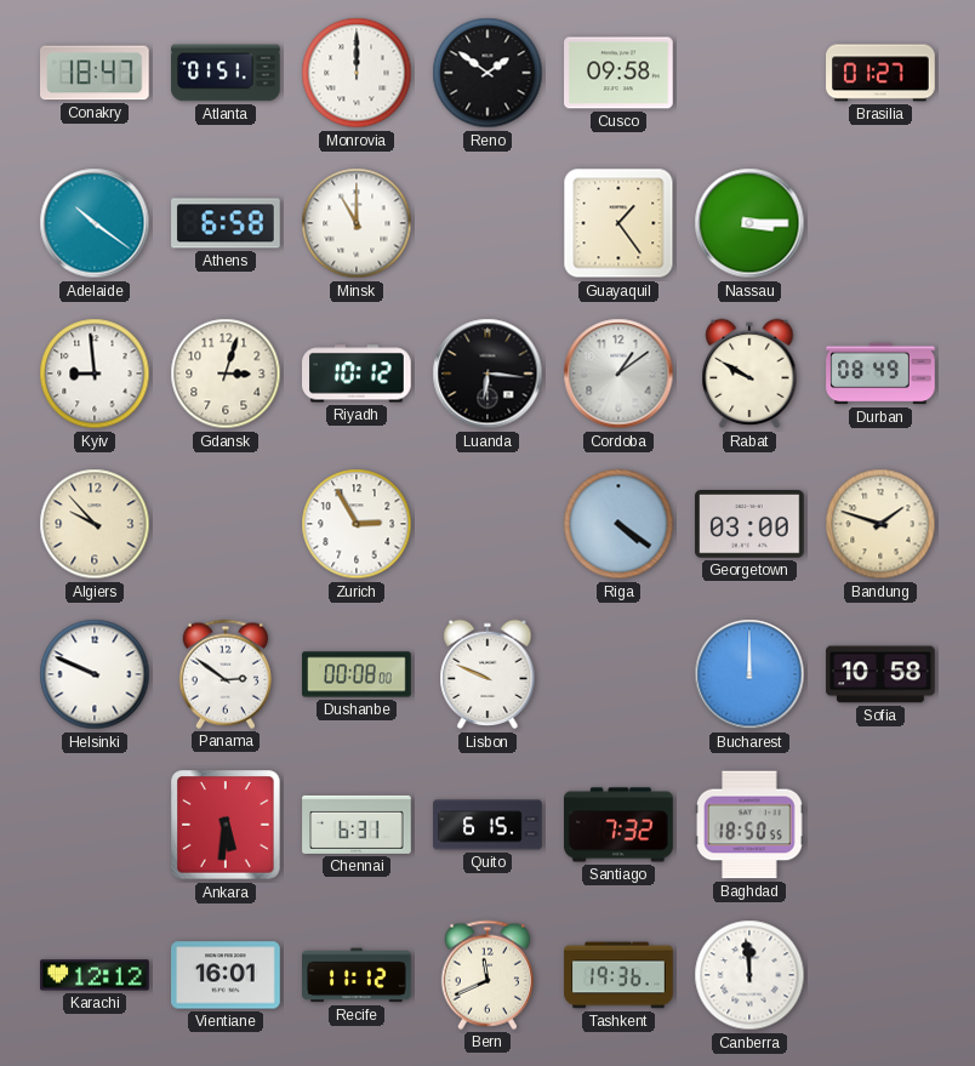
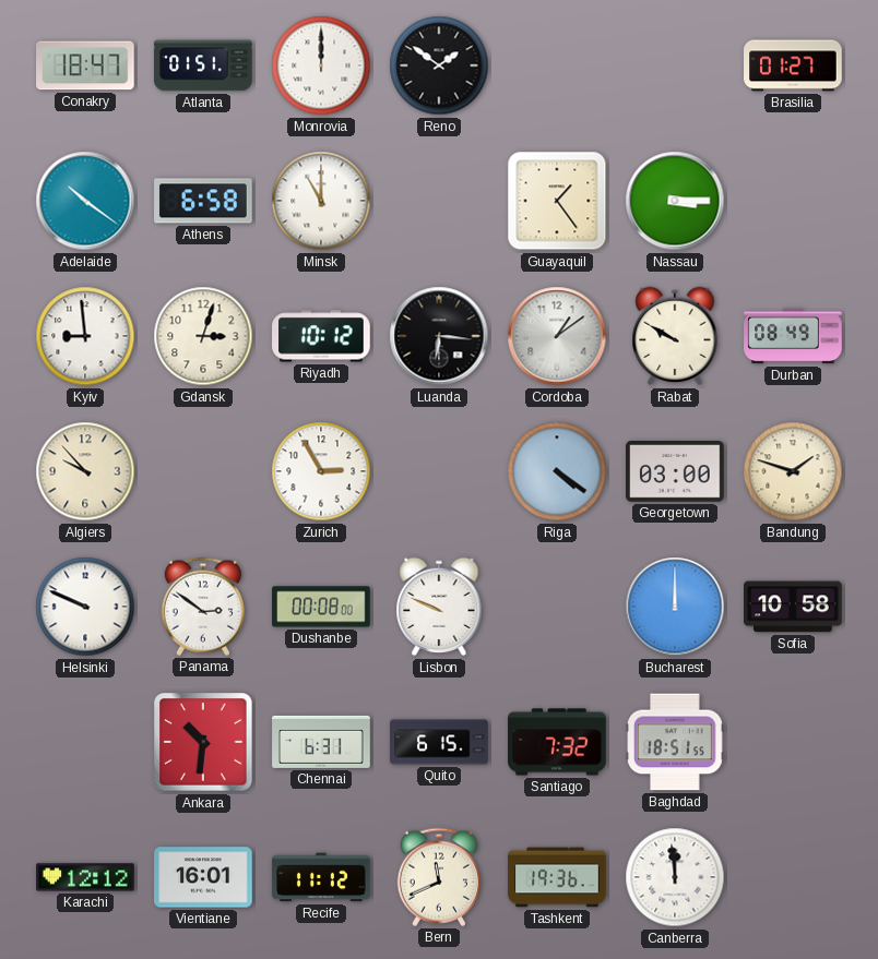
Cusco: 09:58 -> none (618, 73)
Ankara: 5:31 -> 10:31 (203, 742)
Baghdad: 18:50 -> 18:51 (675, 742)
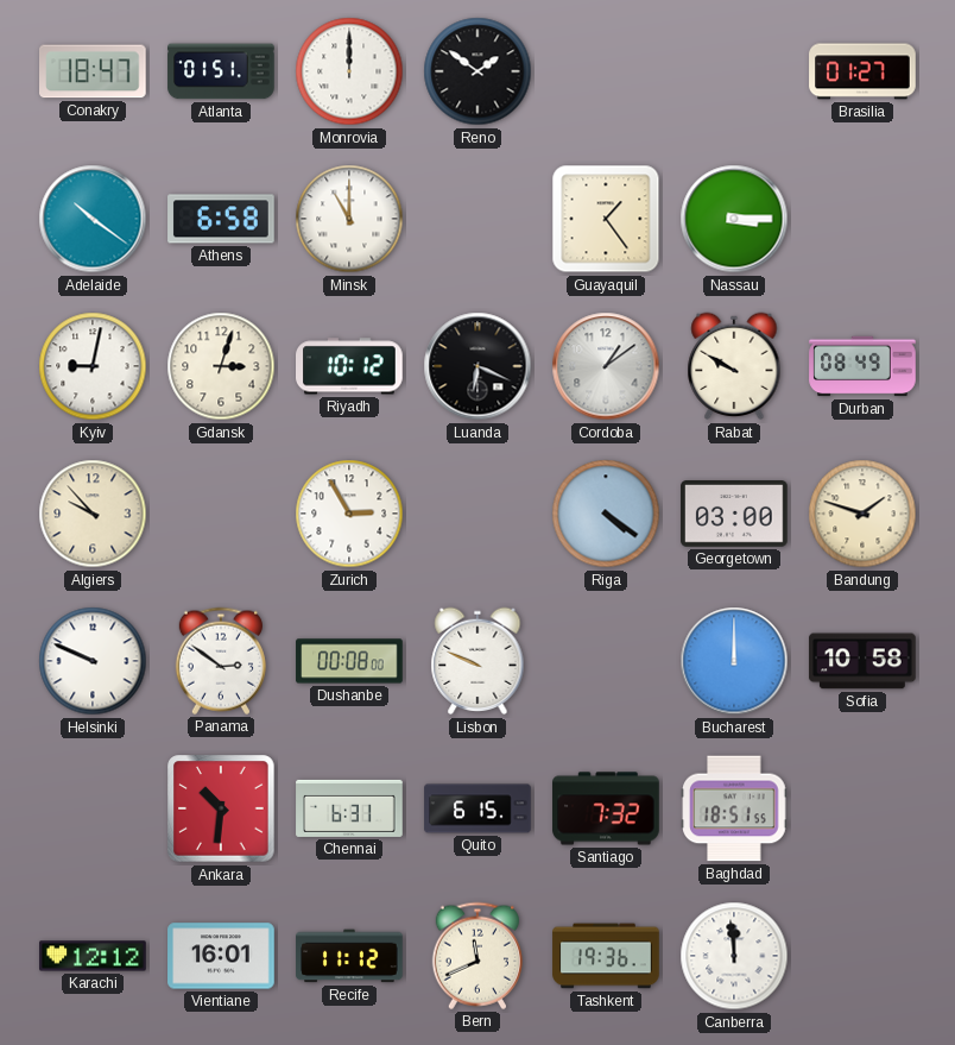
Kyiv: 8:59 -> 9:02 (93, 366)
Luanda: 6:16 -> 6:19 (477, 366)
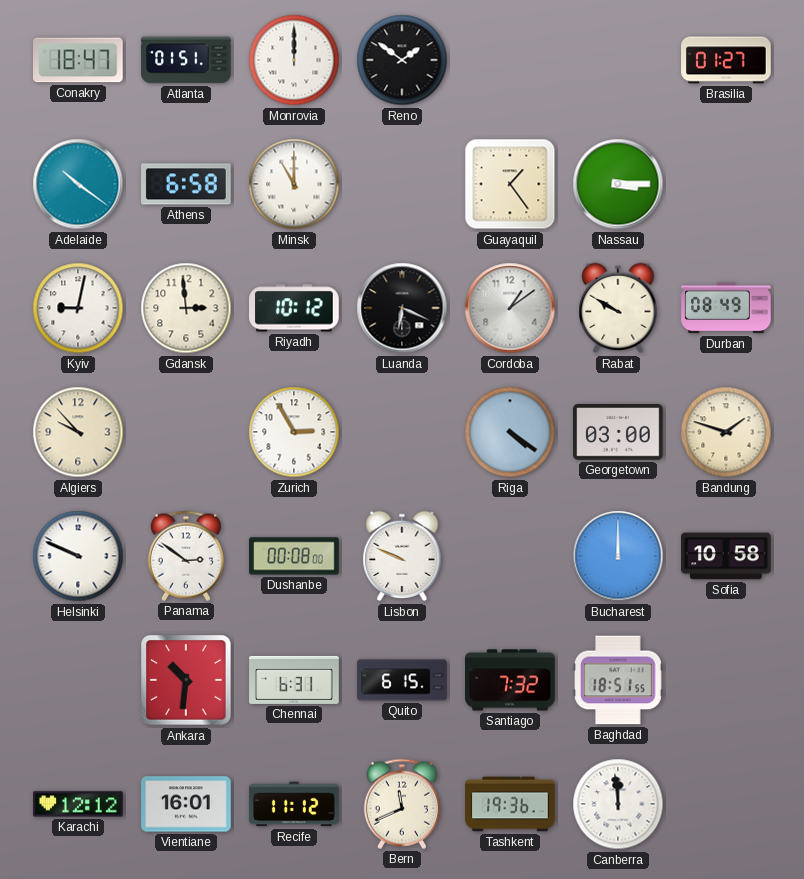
Gdansk: 3:03 -> 2:59 (186, 308)
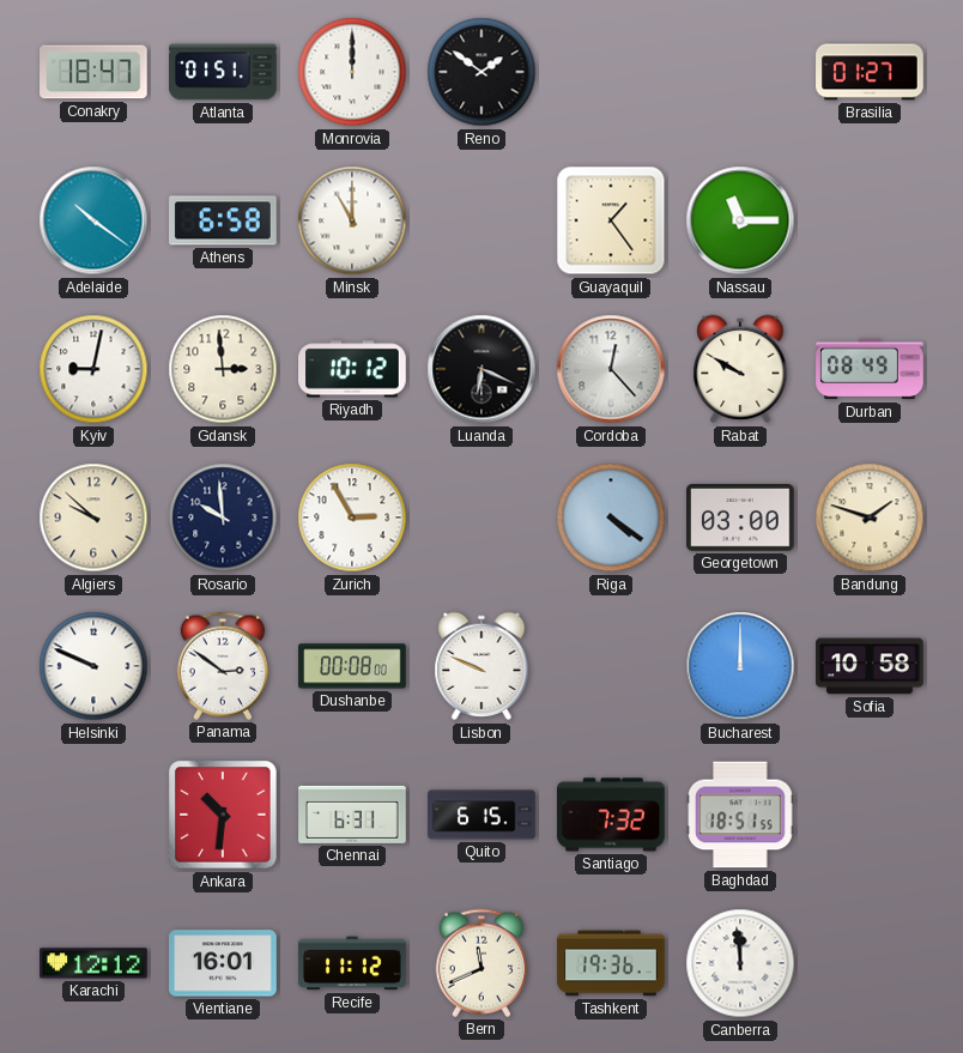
Nassau: 3:15 -> 11:15 (740, 220)
Cordoba: 1:09 -> 12:23 (611, 369)
Algiers: 9:53 -> 9:52 (93, 518)
Rosario: none -> 9:59 (223, 518)
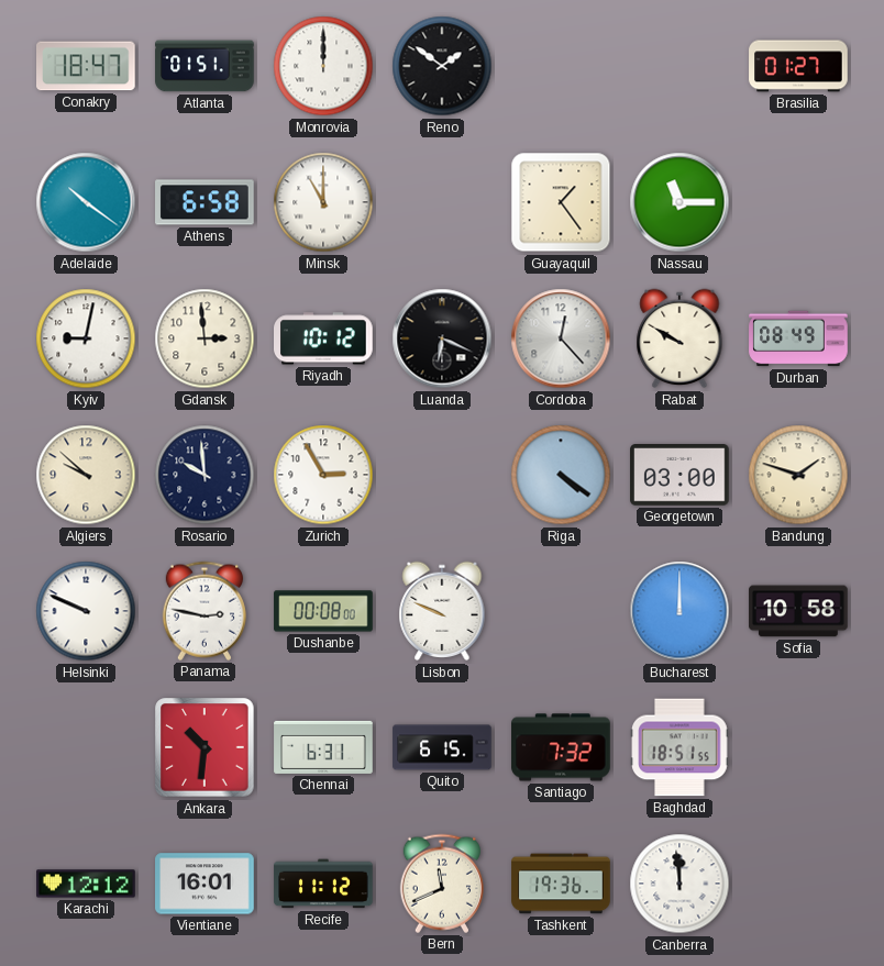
Panama: 2:51 -> 2:47 (205, 611)
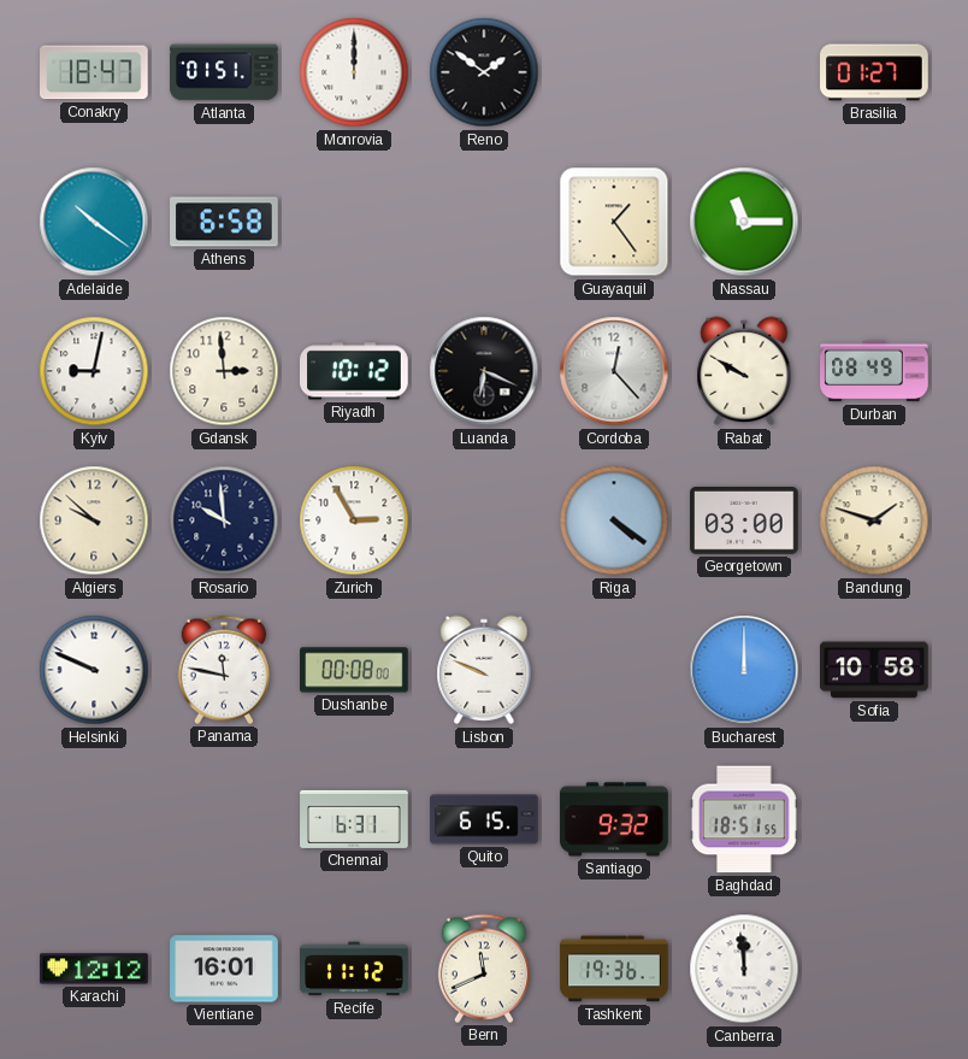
Minsk: 11:00 -> none (323, 202)
Panama: 2:47 -> 11:47 (224, 670)
Ankara: 10:31 -> none (205, 747)
Santiago: 7:32 -> 9:32 (614, 819)
